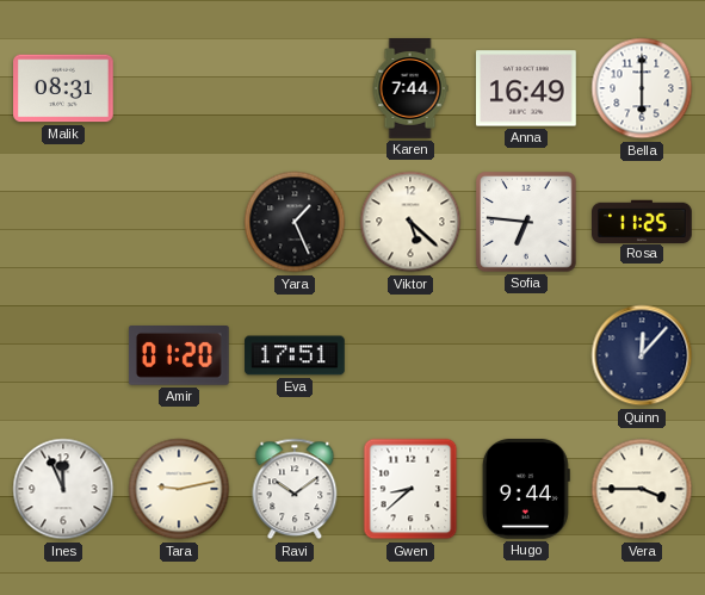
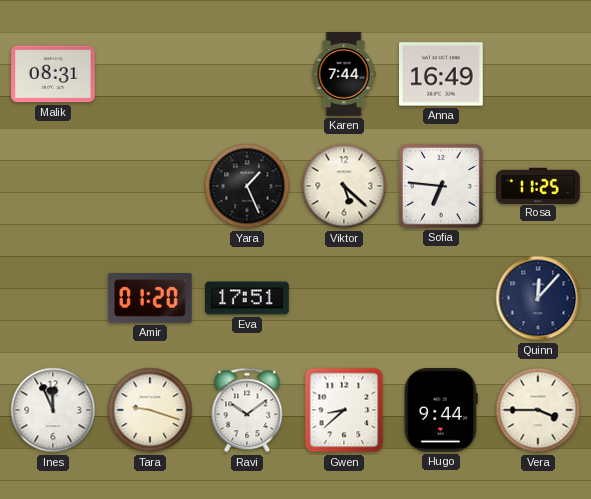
Bella: 6:00 -> none (642, 88)
Tara: 9:13 -> 9:18 (150, 410)
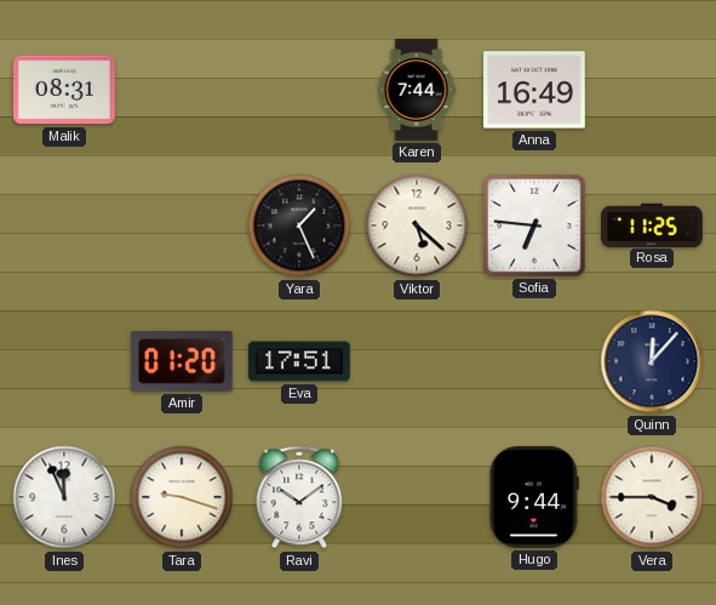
Gwen: 8:38 -> none (344, 410)
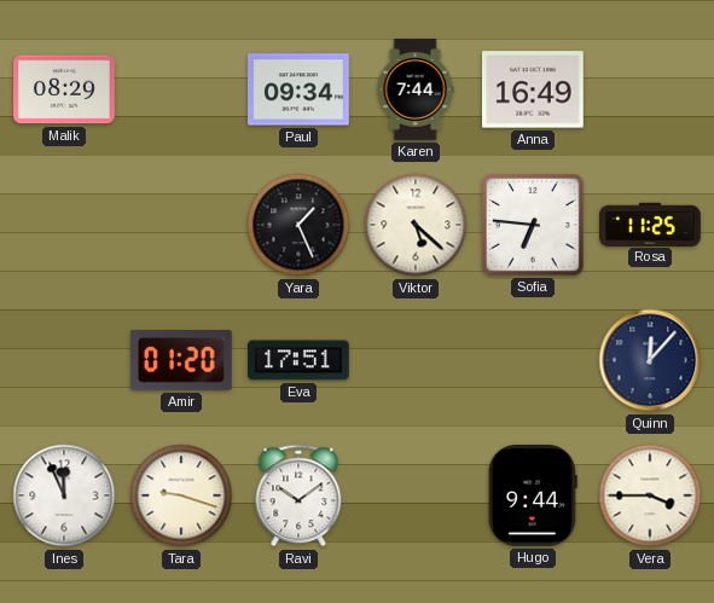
Malik: 08:31 -> 08:29 (64, 89)
Paul: none -> 09:34 (300, 89)
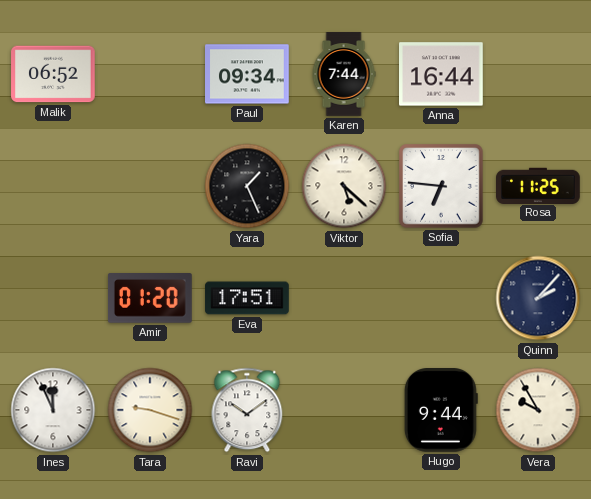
Malik: 08:29 -> 06:52 (53, 74)
Anna: 16:49 -> 16:44 (442, 74)
Quinn: 12:07 -> 2:07 (538, 298)
Vera: 3:45 -> 9:55 (538, 410)
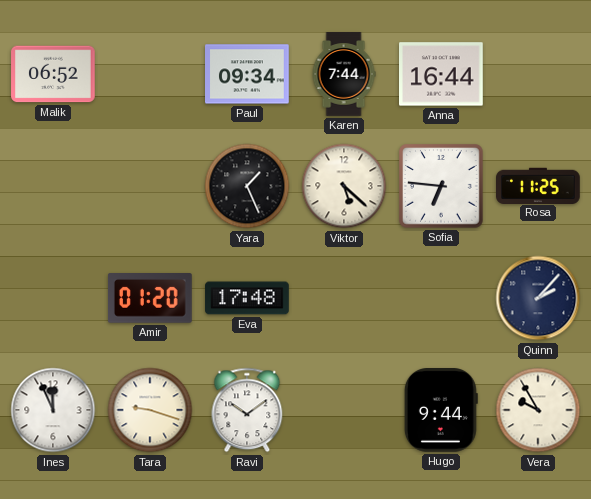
Eva: 17:51 -> 17:48 (247, 298)
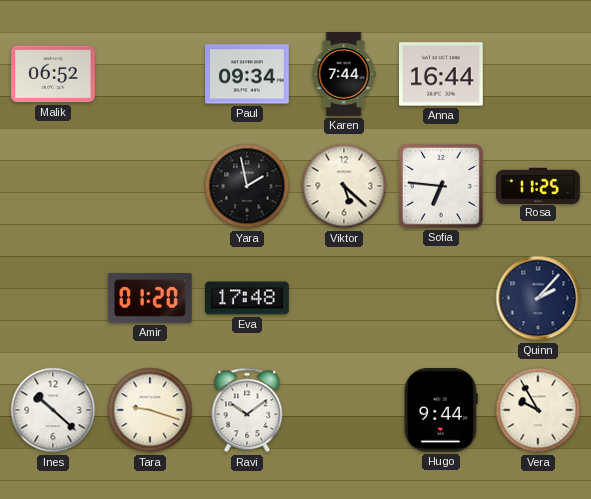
Yara: 1:26 -> 1:58 (247, 186)
Ines: 11:56 -> 10:22 (53, 410)
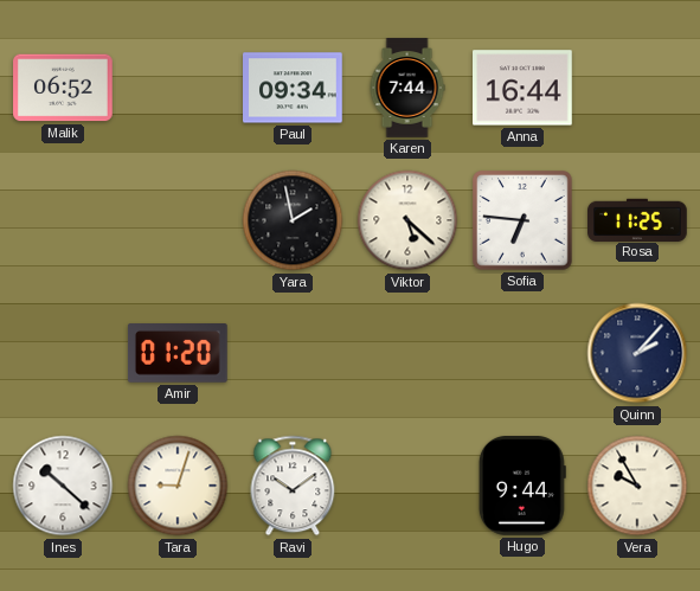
Eva: 17:48 -> none (247, 298)
Tara: 9:18 -> 9:03 (178, 486)
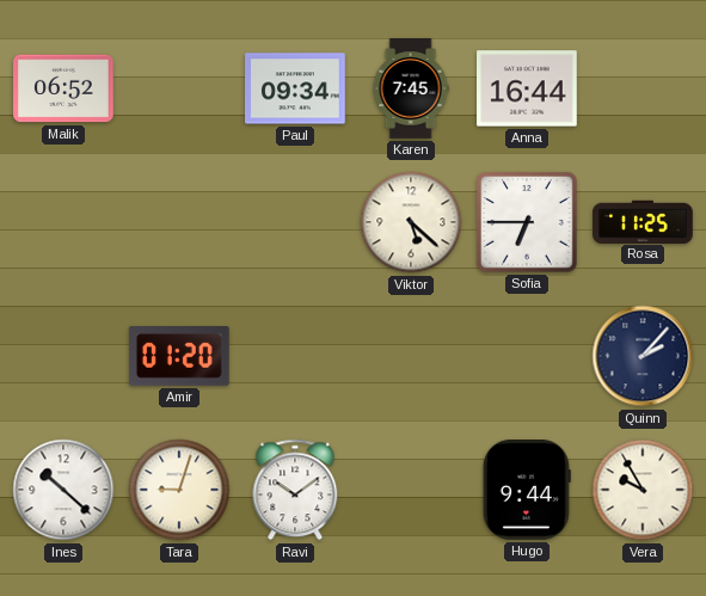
Karen: 7:44 -> 7:45 (411, 88)
Yara: 1:58 -> none (293, 220)
Sofia: 6:46 -> 6:45 (528, 223)
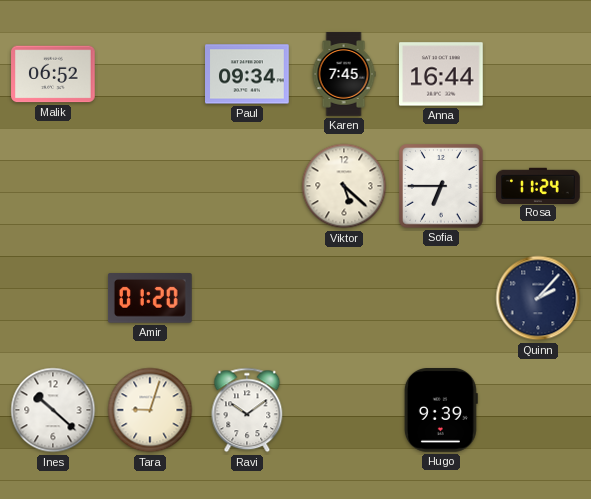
Rosa: 11:25 -> 11:24 (538, 185)
Hugo: 9:44 -> 9:39 (441, 411)
Vera: 9:55 -> none (643, 490)
